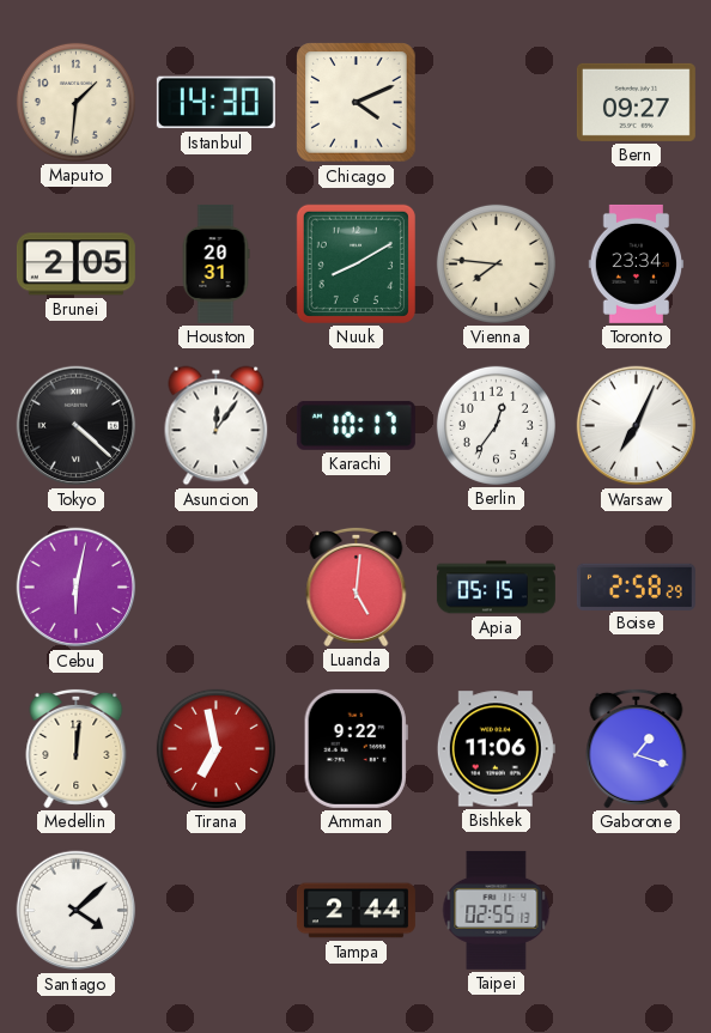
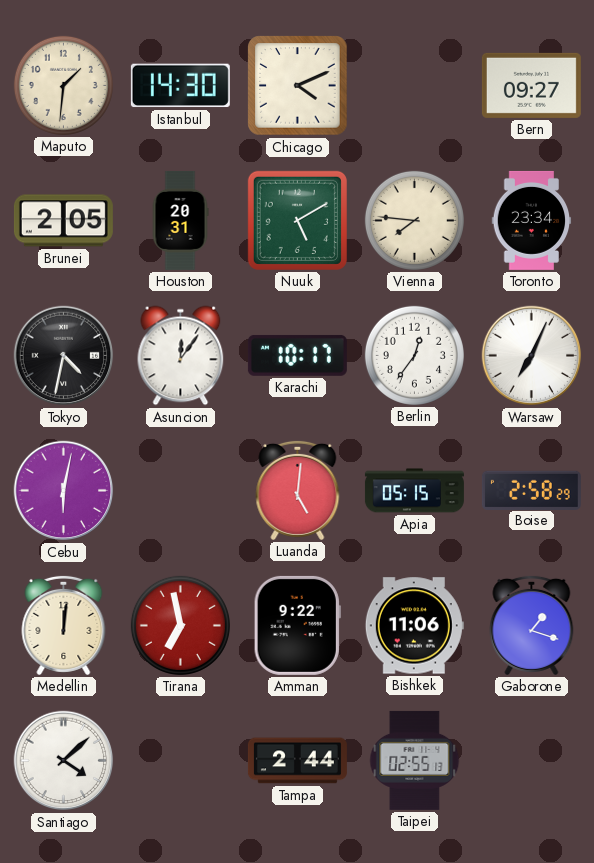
Nuuk: 8:10 -> 5:10 (297, 220)
Tokyo: 4:22 -> 4:32 (64, 356)
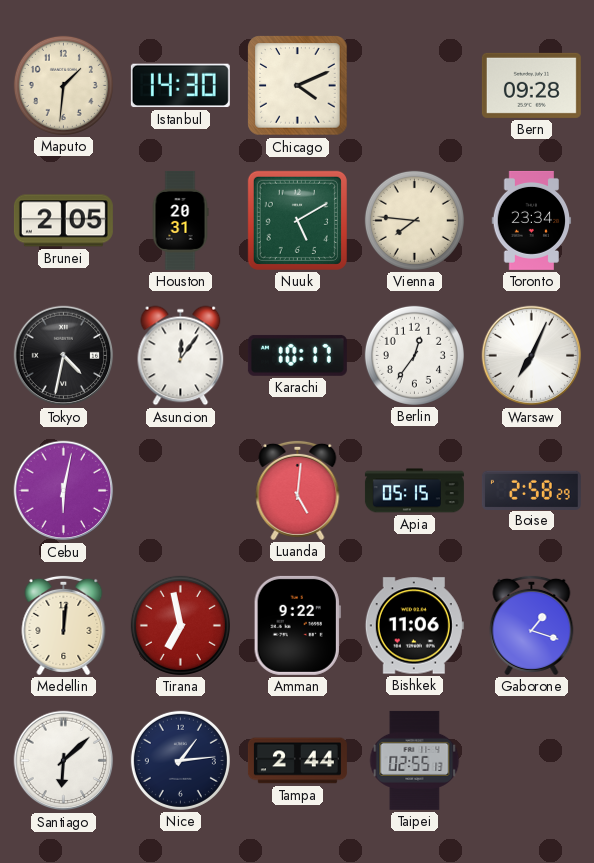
Bern: 09:27 -> 09:28 (531, 85)
Santiago: 4:08 -> 6:08 (64, 761)
Nice: none -> 1:14 (180, 760)
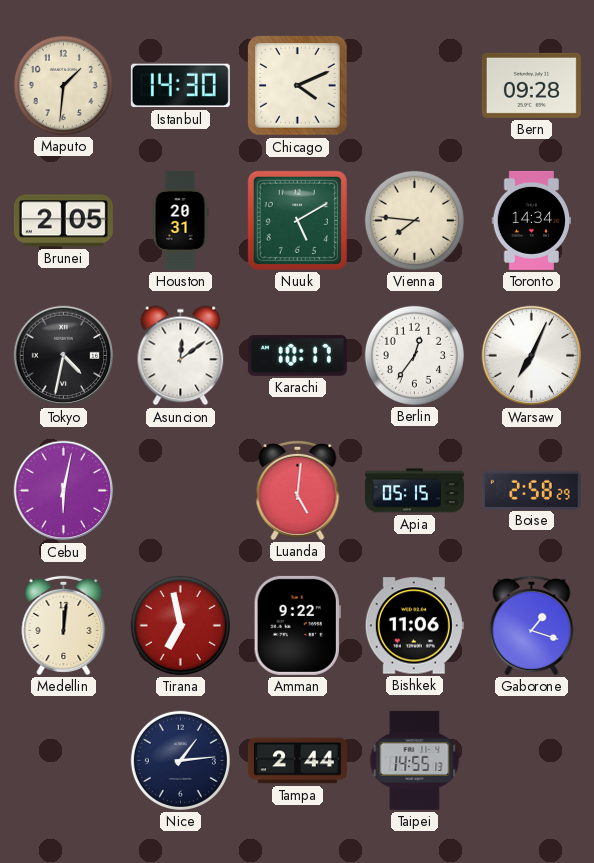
Toronto: 23:34 -> 14:34 (532, 220)
Asuncion: 12:06 -> 12:09 (181, 356)
Santiago: 6:08 -> none (64, 761)
Taipei: 02:55 -> 14:55 (415, 760)
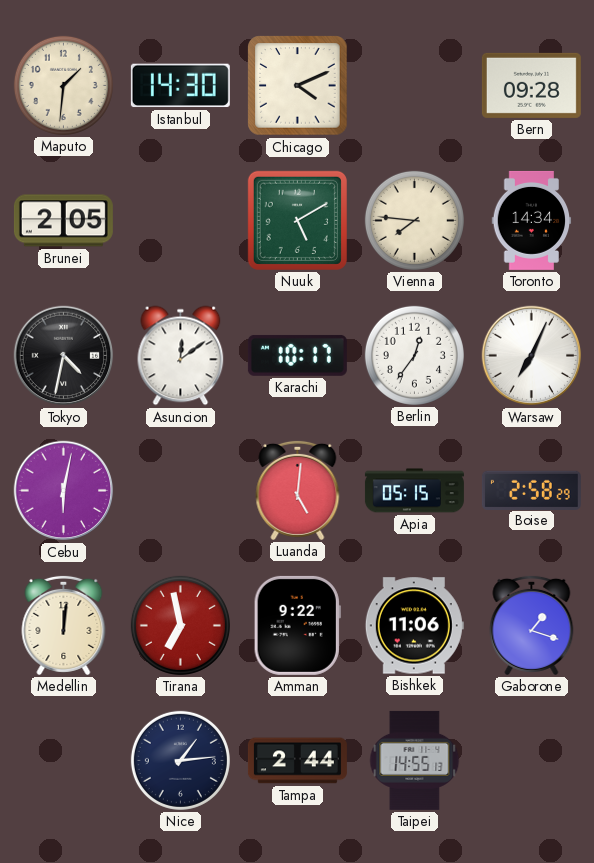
Houston: 20:31 -> none (180, 220)
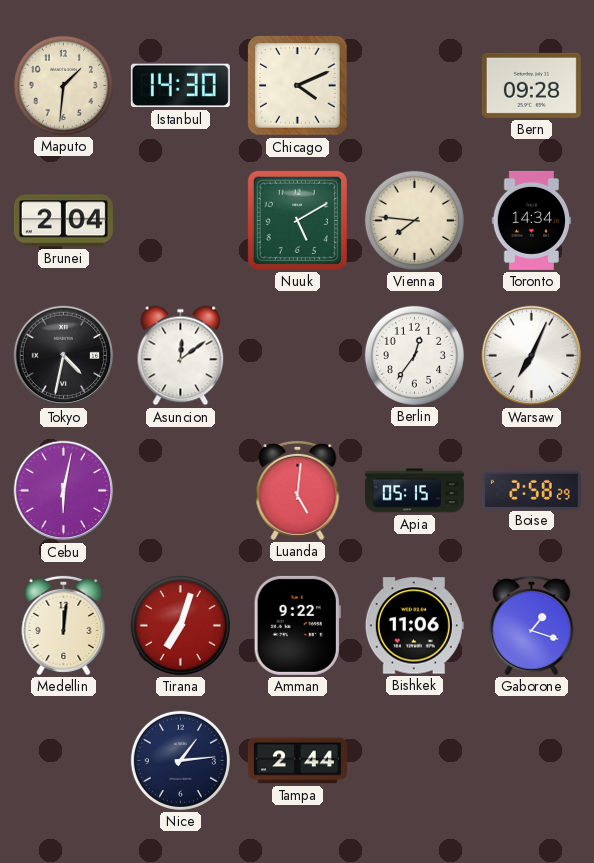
Brunei: 2:05 -> 2:04 (63, 221)
Karachi: 10:17 -> none (297, 355)
Tirana: 6:58 -> 7:03 (180, 625)
Taipei: 14:55 -> none (415, 760)
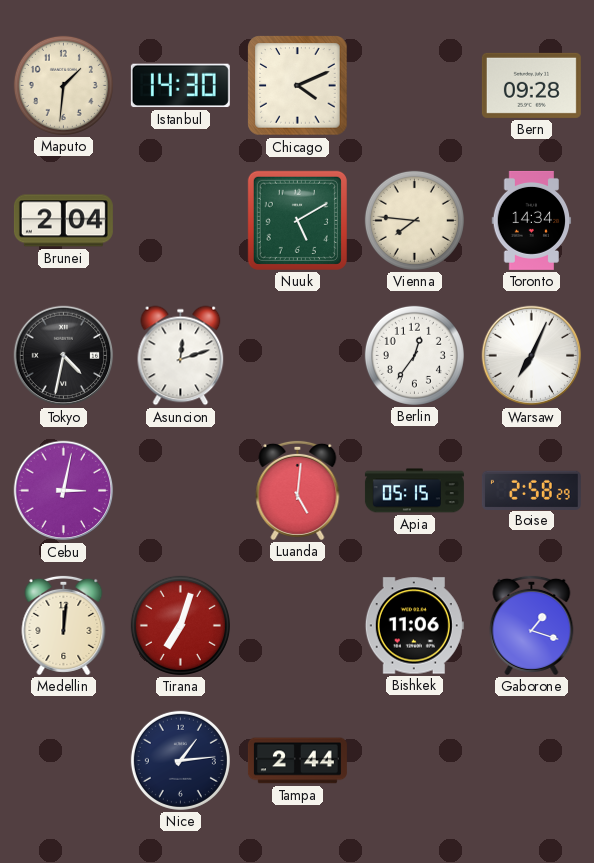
Asuncion: 12:09 -> 12:12 (181, 356)
Cebu: 6:02 -> 3:02 (64, 491)
Amman: 9:22 -> none (297, 625)
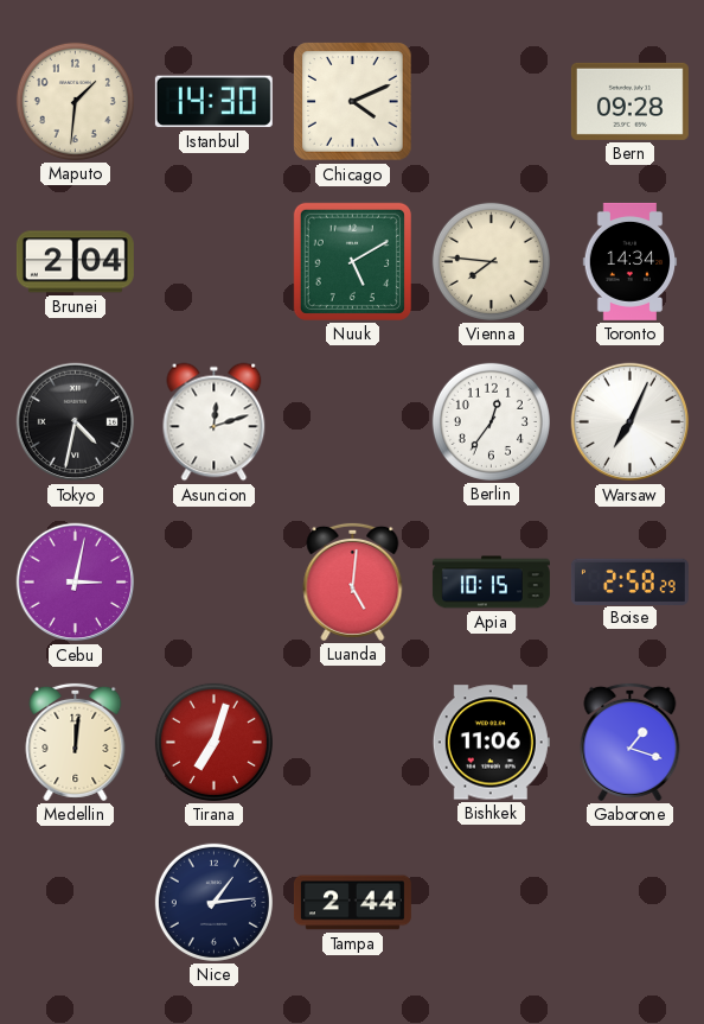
Apia: 05:15 -> 10:15 (491, 583)
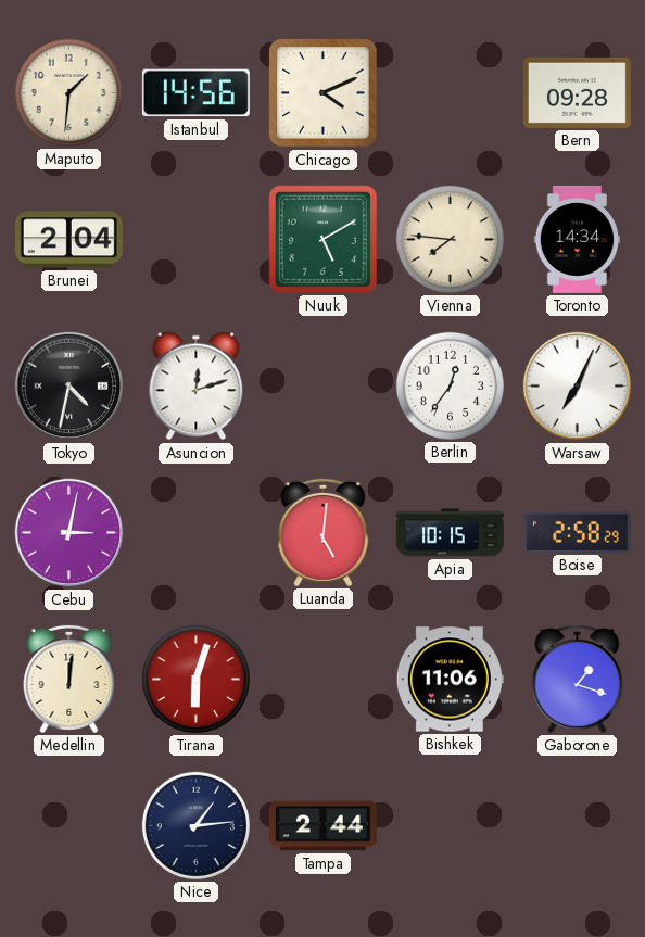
Istanbul: 14:30 -> 14:56 (195, 93)
Tirana: 7:03 -> 6:03 (195, 679)
